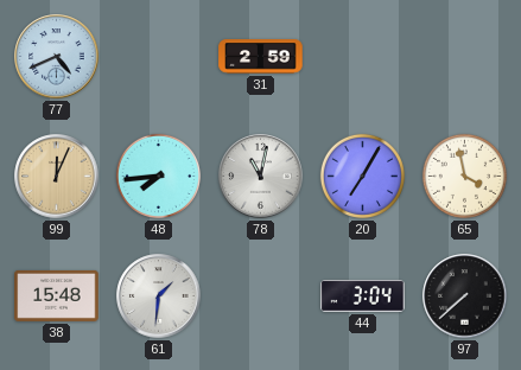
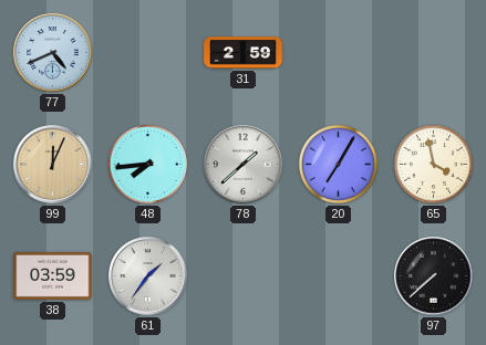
78: 11:02 -> 1:38 (244, 165)
38: 15:48 -> 03:59 (53, 275)
61: 1:31 -> 1:36 (148, 276)
44: 3:04 -> none (363, 296)
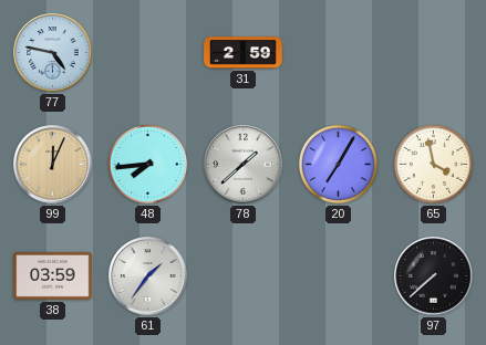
77: 4:41 -> 4:47 (53, 53)
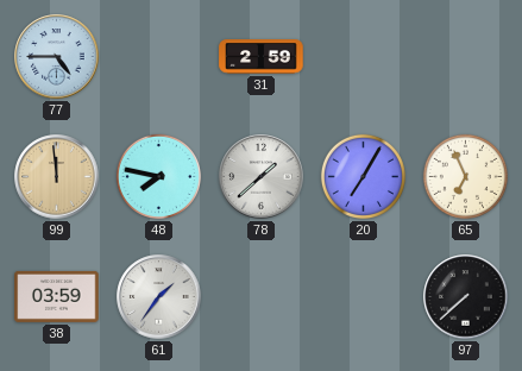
77: 4:47 -> 4:45 (57, 57)
99: 12:04 -> 11:59 (57, 177)
48: 7:44 -> 7:47 (158, 176)
65: 3:58 -> 6:56 (465, 176)
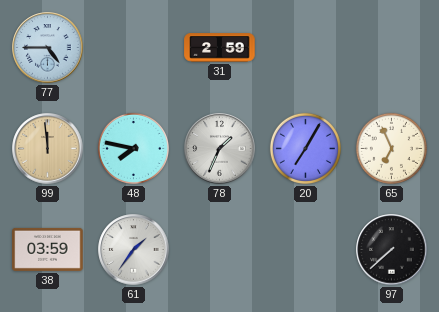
78: 1:38 -> 1:34 (220, 149)
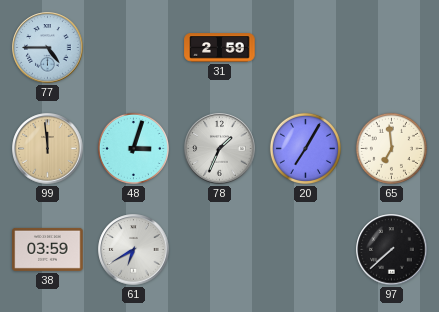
48: 7:47 -> 3:03 (133, 148)
65: 6:56 -> 6:59 (391, 148)
61: 1:36 -> 6:40 (134, 250)
